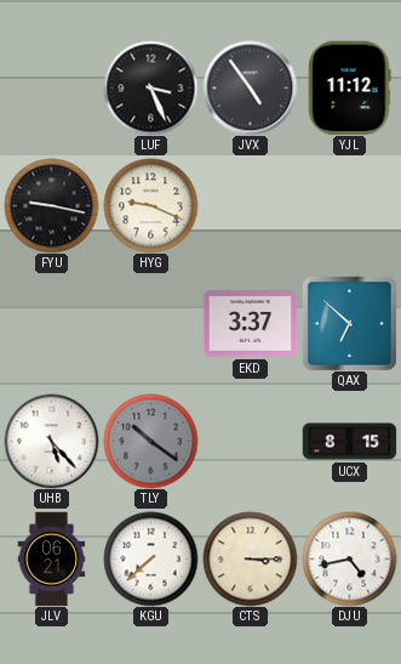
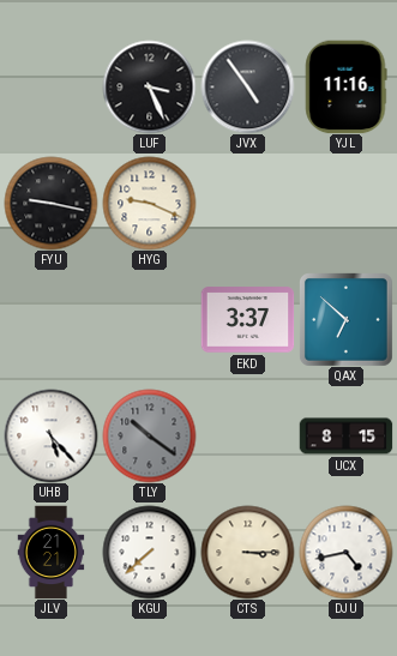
YJL: 11:12 -> 11:16 (347, 86)
JLV: 06:21 -> 21:21 (52, 552)
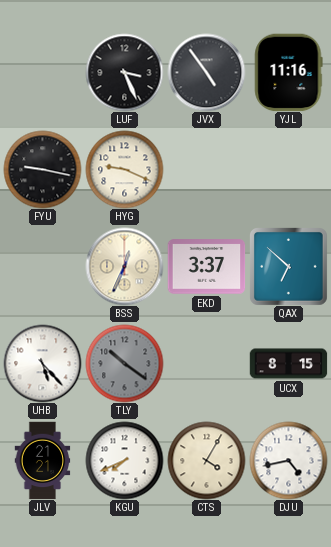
BSS: none -> 12:34 (124, 266)
KGU: 7:38 -> 7:41 (124, 460)
CTS: 3:15 -> 4:05 (206, 460)
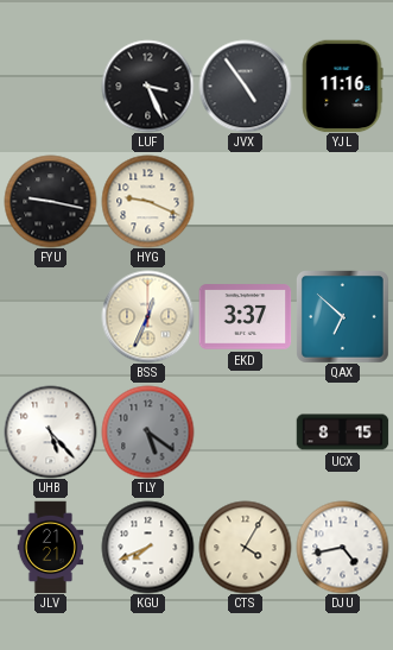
TLY: 10:21 -> 5:21 (147, 431)
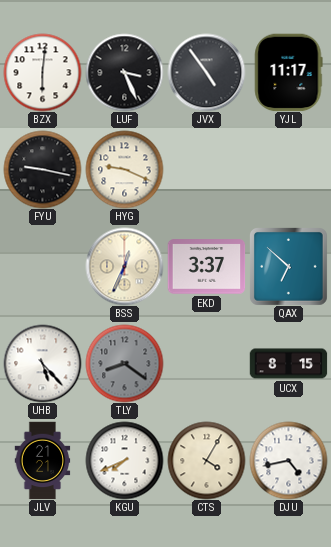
BZX: none -> 6:01 (42, 72)
YJL: 11:16 -> 11:17 (289, 72)
TLY: 5:21 -> 8:21 (124, 363)
